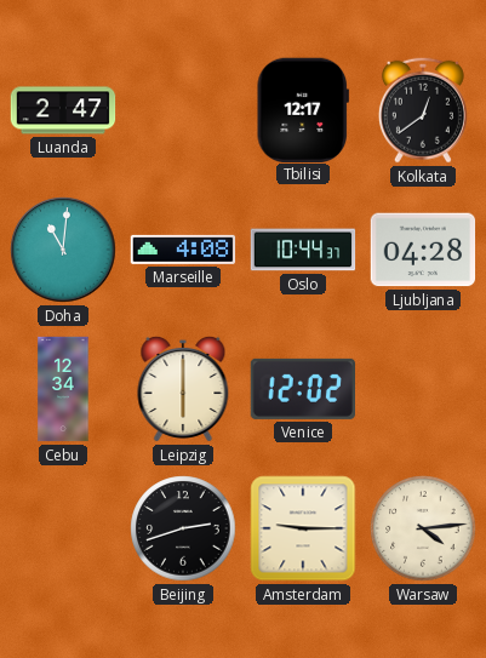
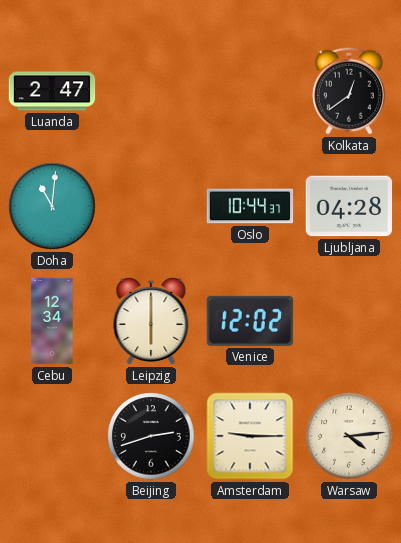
Tbilisi: 12:17 -> none (303, 109)
Marseille: 4:08 -> none (183, 250)
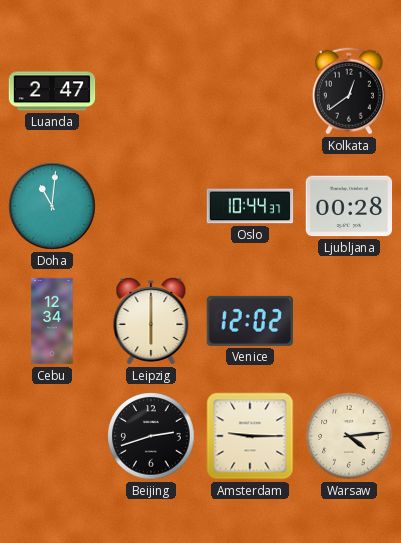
Ljubljana: 04:28 -> 00:28 (349, 206)
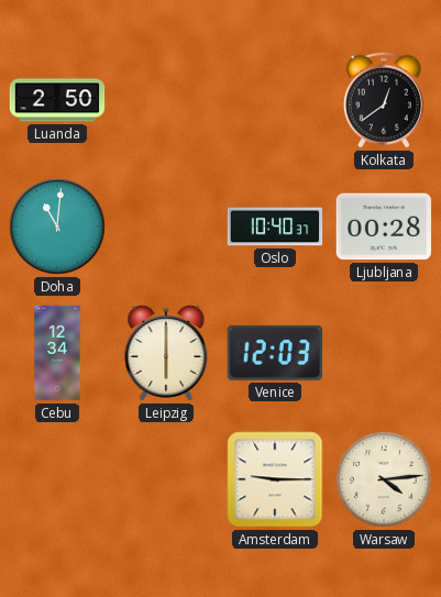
Luanda: 2:47 -> 2:50 (57, 100)
Oslo: 10:44 -> 10:40 (275, 226)
Venice: 12:02 -> 12:03 (275, 353)
Beijing: 2:42 -> none (151, 436)
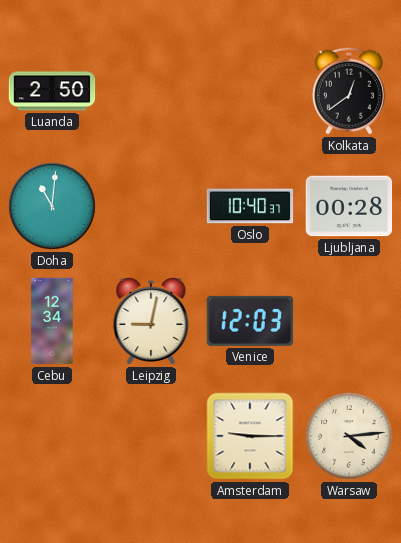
Leipzig: 6:00 -> 9:02 (151, 321)
